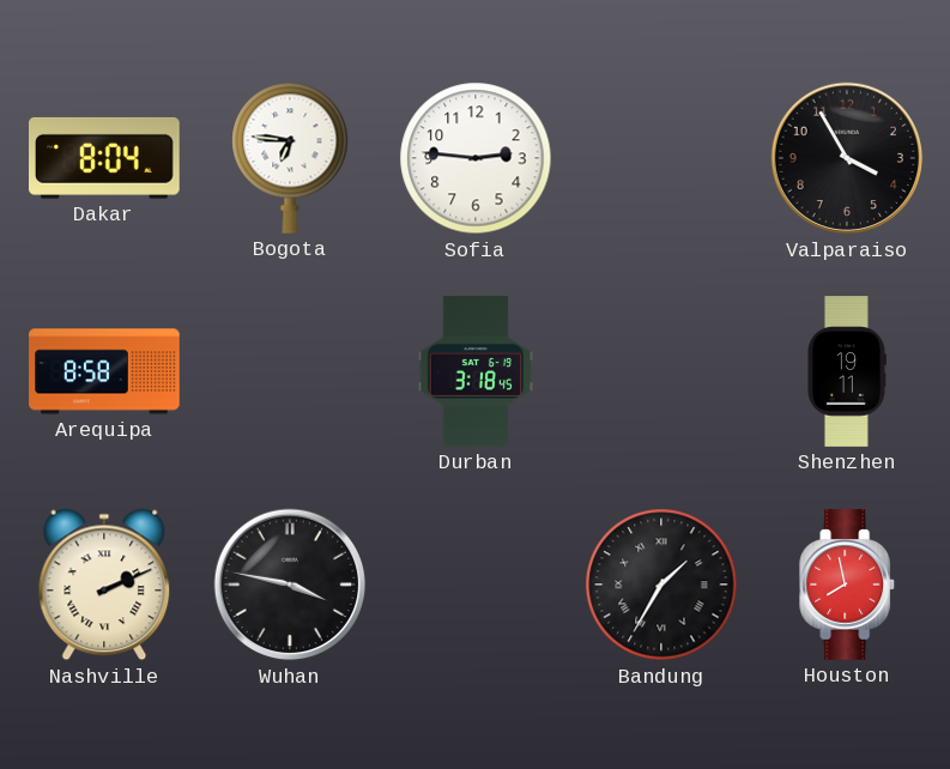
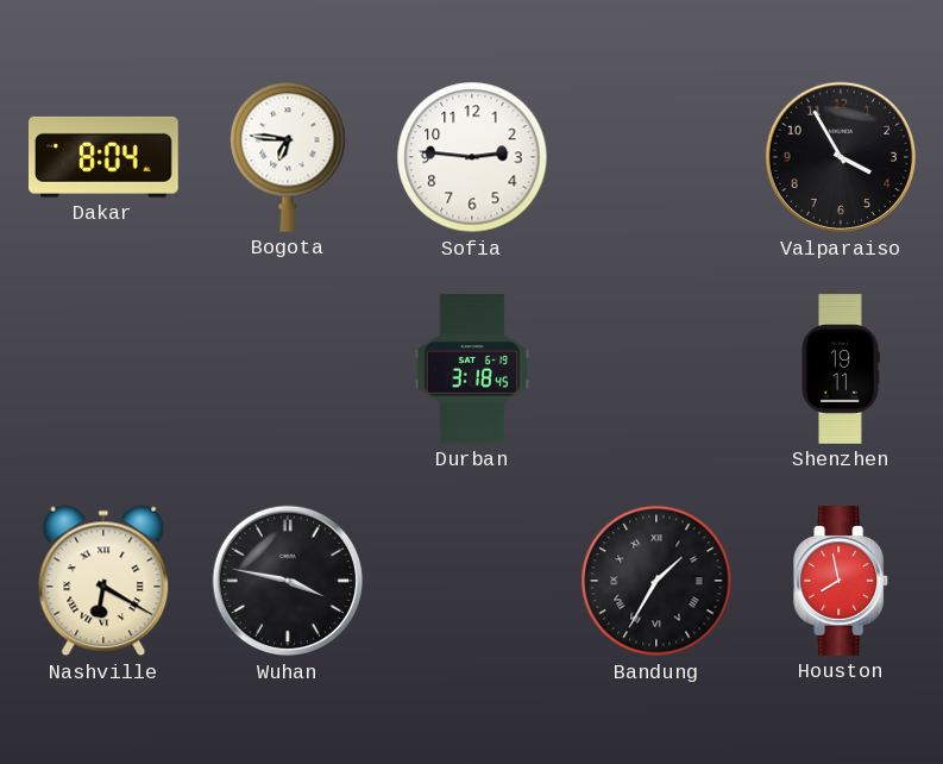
Arequipa: 8:58 -> none (104, 371)
Nashville: 2:11 -> 6:20 (103, 581)
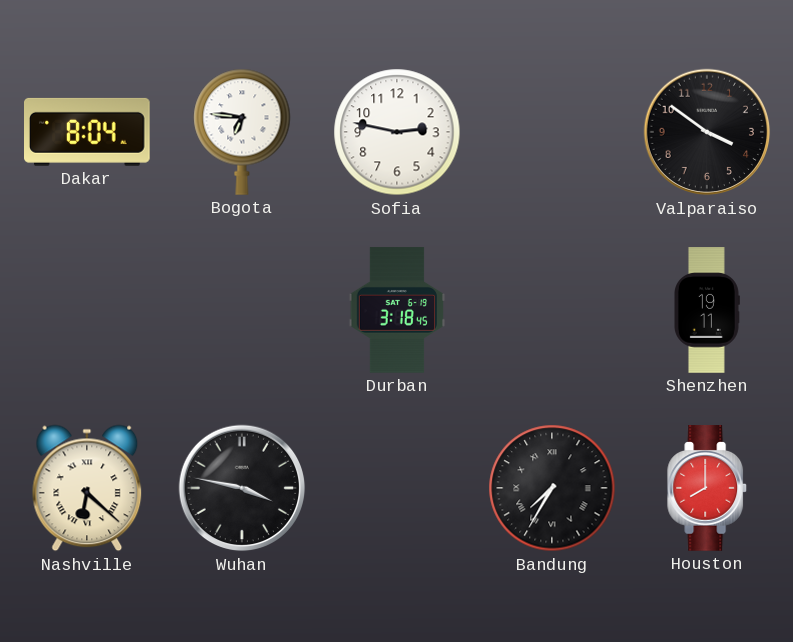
Sofia: 2:46 -> 2:47 (397, 132)
Valparaiso: 3:55 -> 3:51 (707, 132)
Nashville: 6:20 -> 6:22 (87, 488)
Bandung: 1:35 -> 7:35 (552, 488)
Houston: 7:58 -> 8:00 (708, 488)
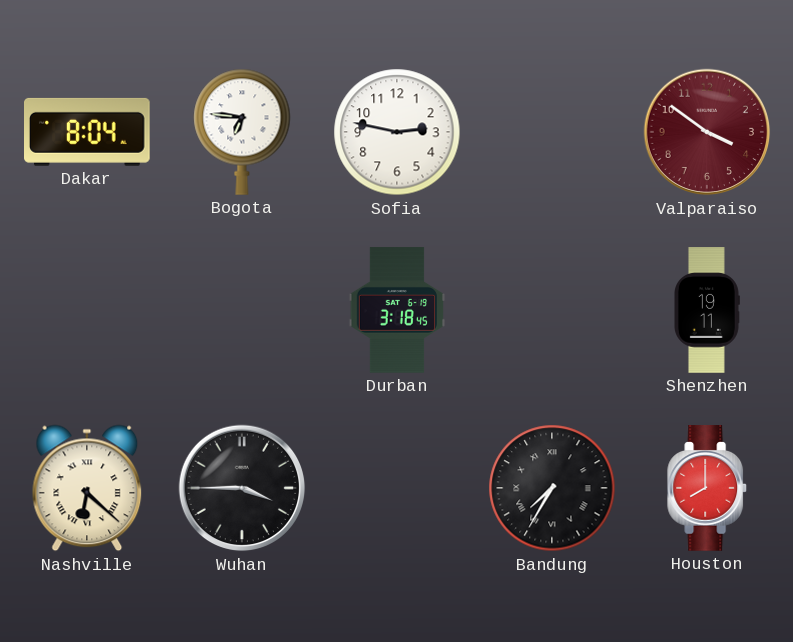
Valparaiso dial: black -> burgundy (707, 132)
Wuhan: 3:47 -> 3:45 (242, 488)
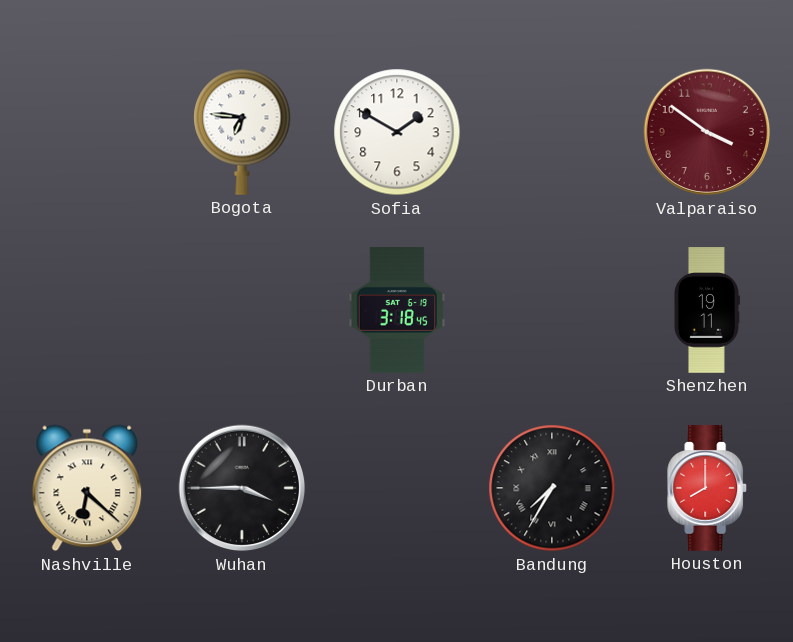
Dakar: 8:04 -> none (88, 132)
Sofia: 2:47 -> 1:50 (397, 132)
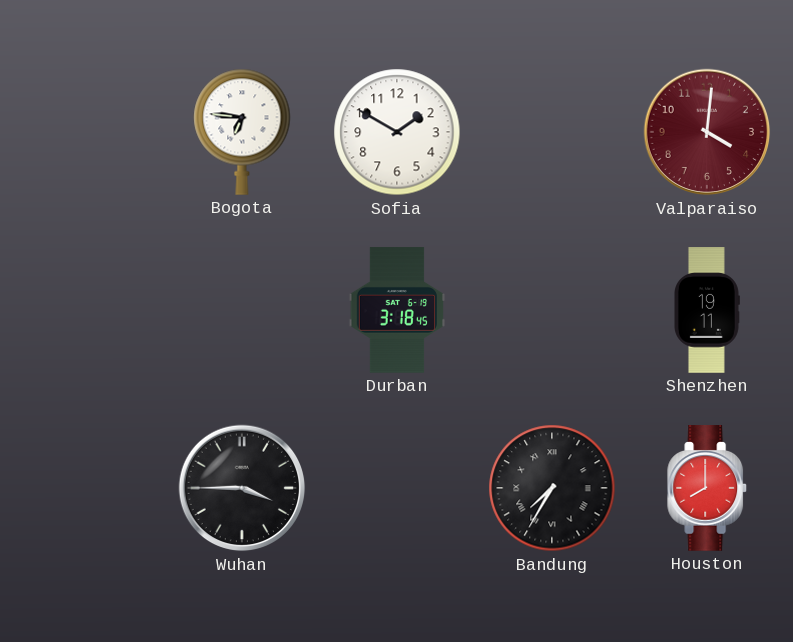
Valparaiso: 3:51 -> 4:01 (707, 132)
Nashville: 6:22 -> none (87, 488)
